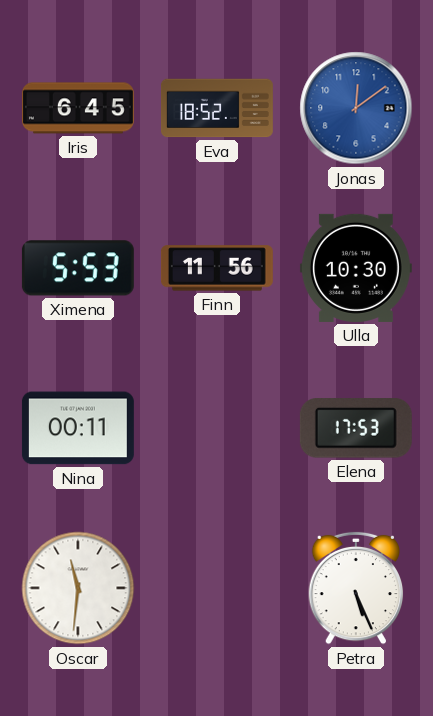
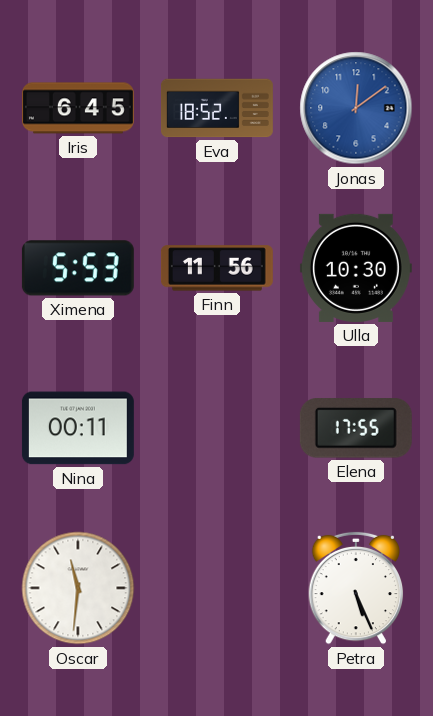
Elena: 17:53 -> 17:55 (356, 428)
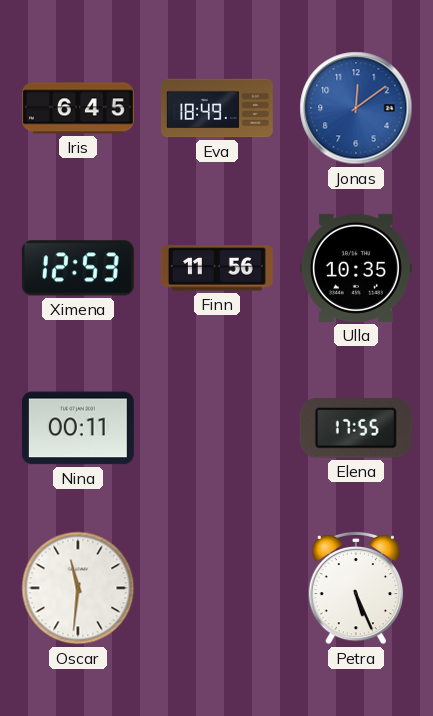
Eva: 18:52 -> 18:49 (217, 108)
Ximena: 5:53 -> 12:53 (78, 268)
Ulla: 10:30 -> 10:35 (356, 268)
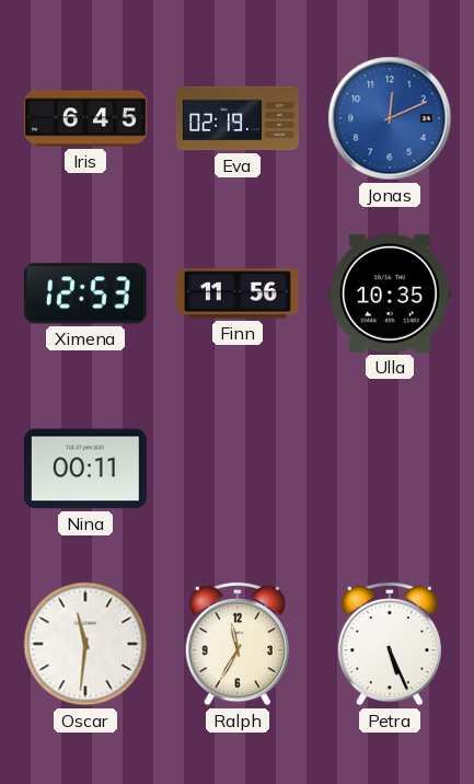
Eva: 18:49 -> 02:19 (238, 118)
Jonas: 12:09 -> 12:11 (390, 118)
Elena: 17:55 -> none (356, 428)
Ralph: none -> 11:35 (238, 644)
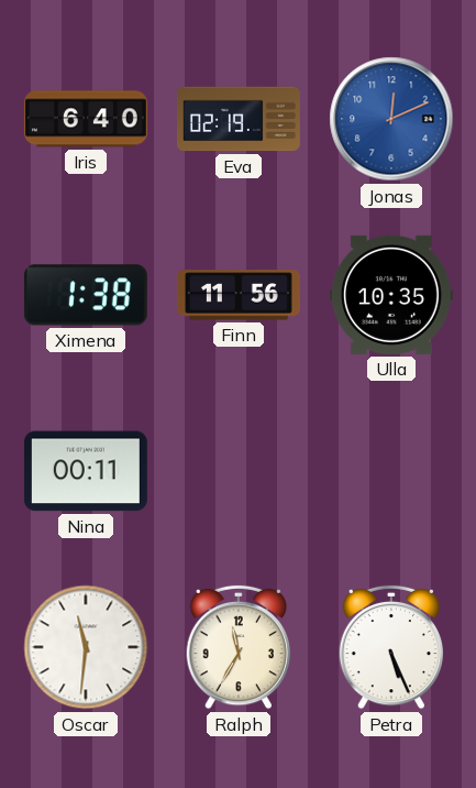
Iris: 6:45 -> 6:40 (86, 119)
Ximena: 12:53 -> 1:38 (86, 295)
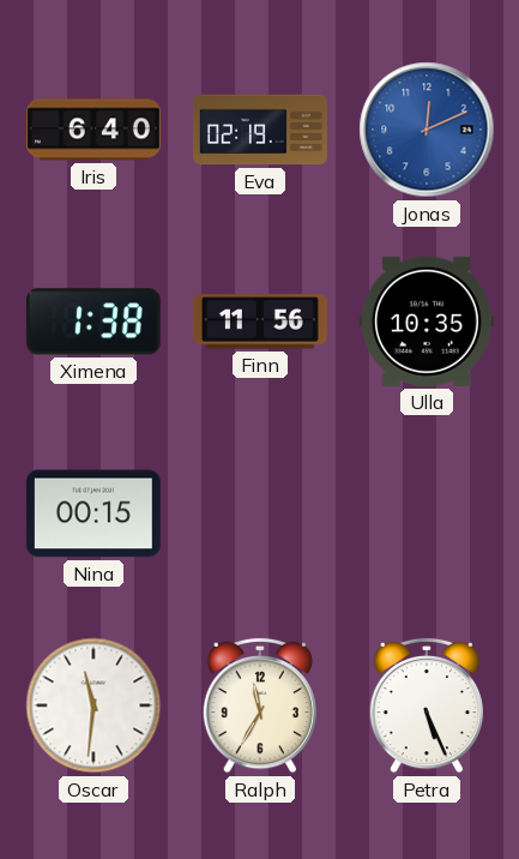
Nina: 00:11 -> 00:15 (93, 513)
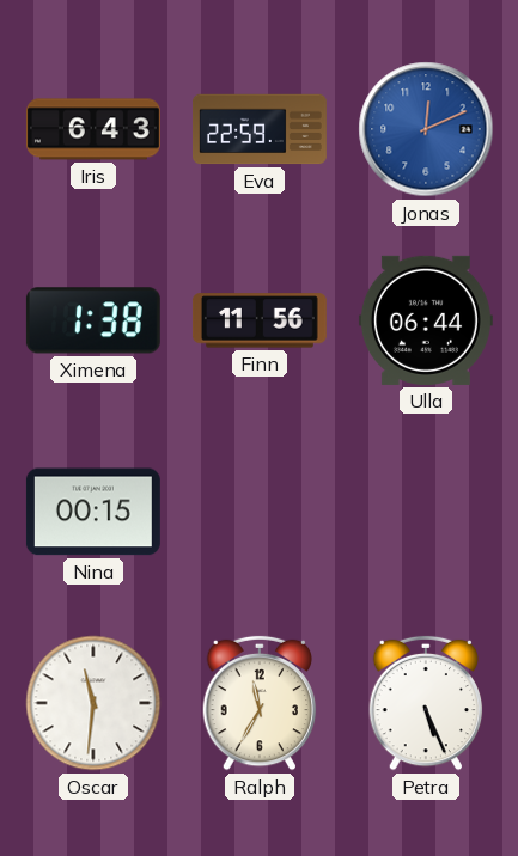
Iris: 6:40 -> 6:43 (93, 129)
Eva: 02:19 -> 22:59 (260, 129)
Ulla: 10:35 -> 06:44 (426, 320)
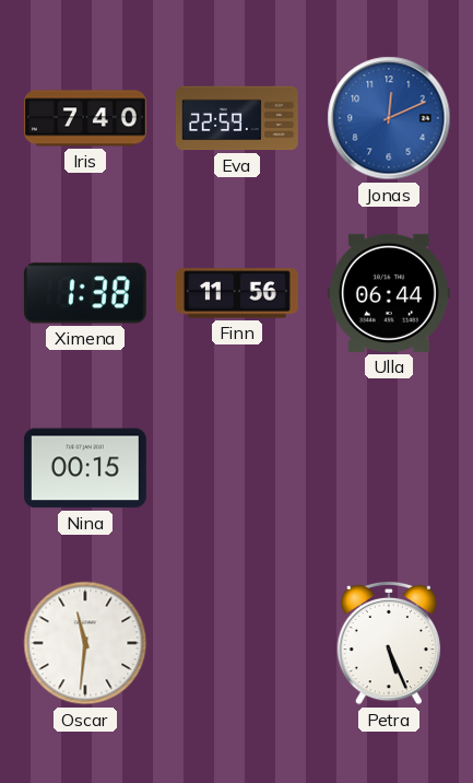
Iris: 6:43 -> 7:40 (85, 118)
Ralph: 11:35 -> none (260, 703)
